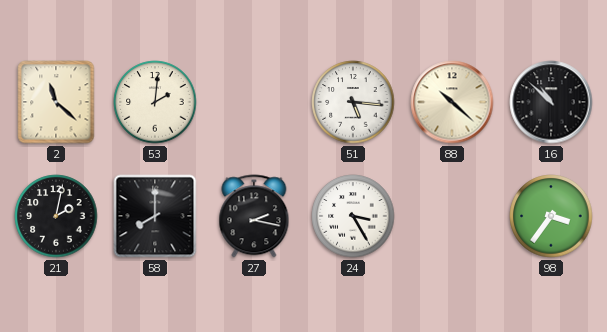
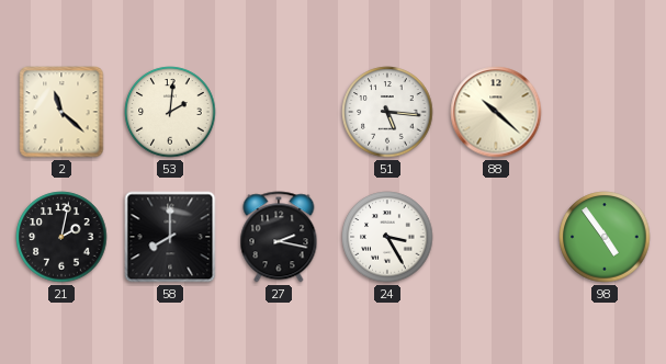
16: 10:52 -> none (551, 102)
98: 3:36 -> 4:54 (605, 237)
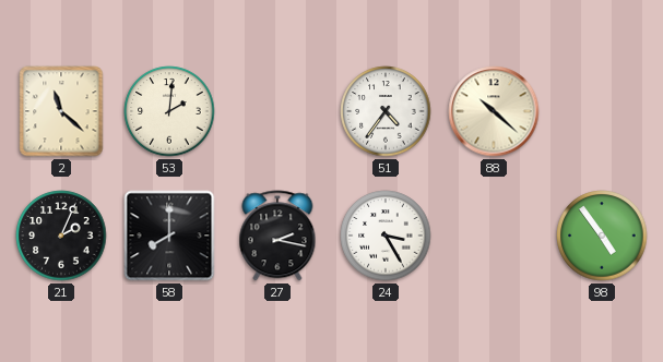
51: 5:16 -> 4:36 (386, 111)
21: 2:02 -> 2:04 (61, 236)
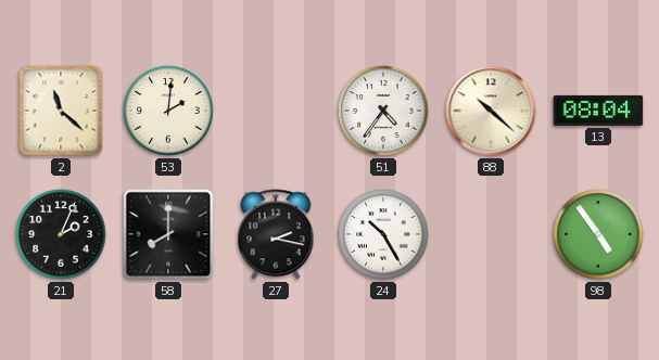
13: none -> 08:04 (598, 111)
24: 3:25 -> 10:25 (383, 234)
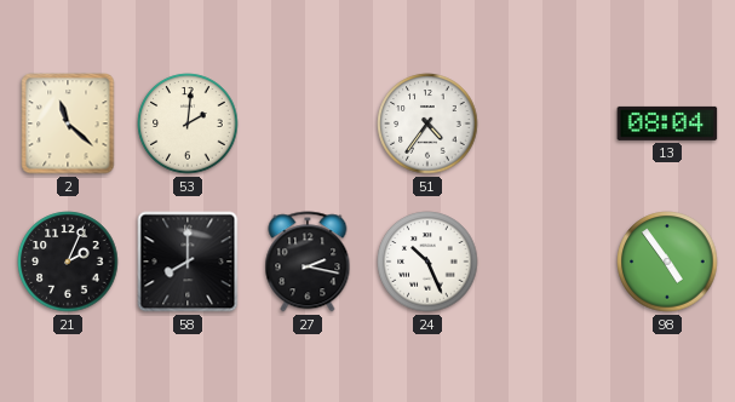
88: 10:22 -> none (491, 111)
24: 10:25 -> 10:26 (427, 262)
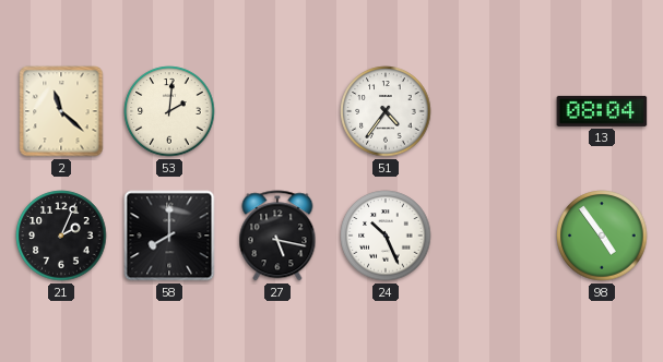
27: 2:17 -> 5:17 (277, 236)
